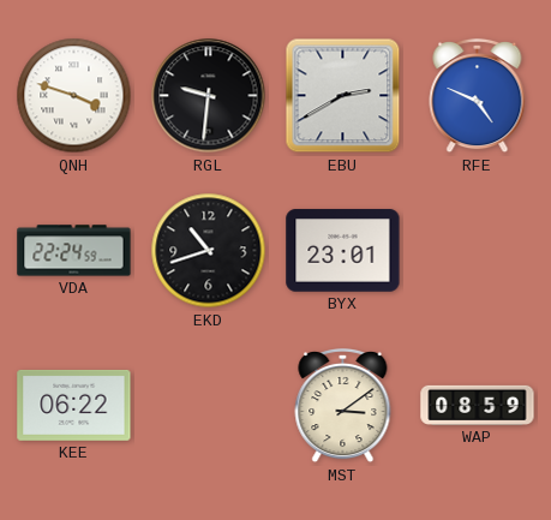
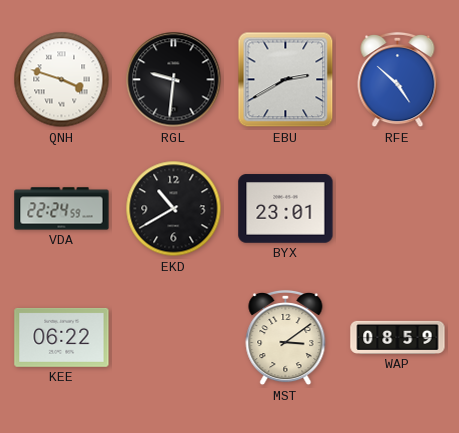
RFE: 4:49 -> 4:52 (398, 80)
EKD: 10:42 -> 10:40 (174, 209)
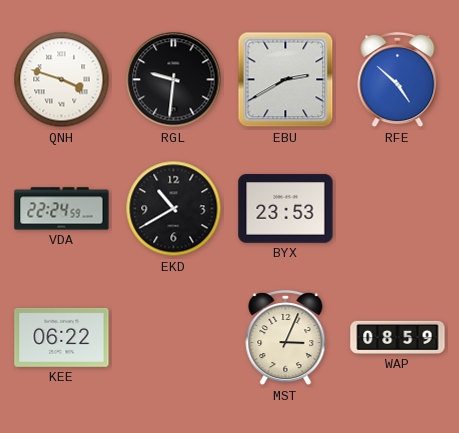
BYX: 23:01 -> 23:53 (286, 209)
MST: 3:09 -> 3:04 (286, 338)
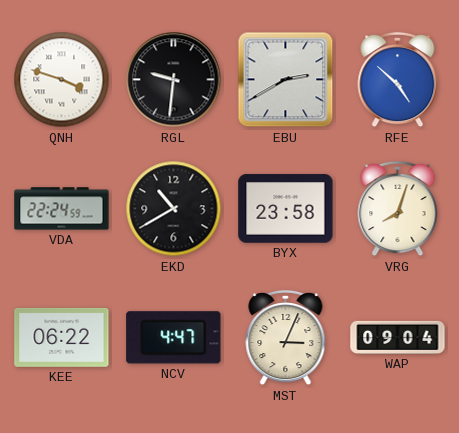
BYX: 23:53 -> 23:58 (286, 209)
VRG: none -> 8:03 (398, 209)
NCV: none -> 4:47 (174, 338)
WAP: 08:59 -> 09:04 (398, 337)
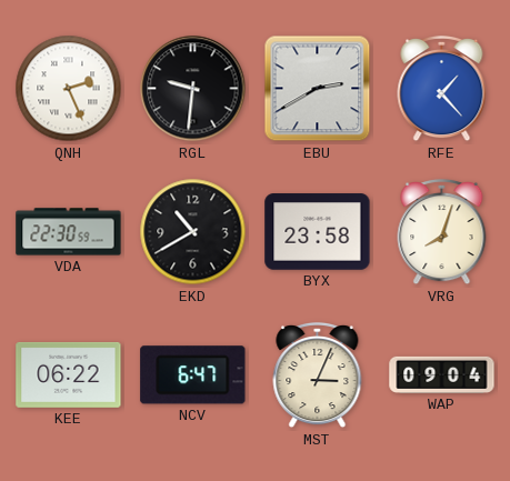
QNH: 3:48 -> 2:26 (69, 89)
RFE: 4:52 -> 1:23 (442, 89)
VDA: 22:24 -> 22:30 (69, 232)
NCV: 4:47 -> 6:47 (193, 375)
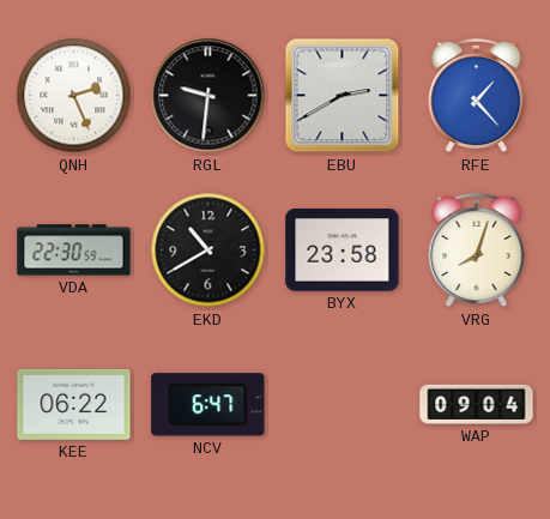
MST: 3:04 -> none (318, 375)
